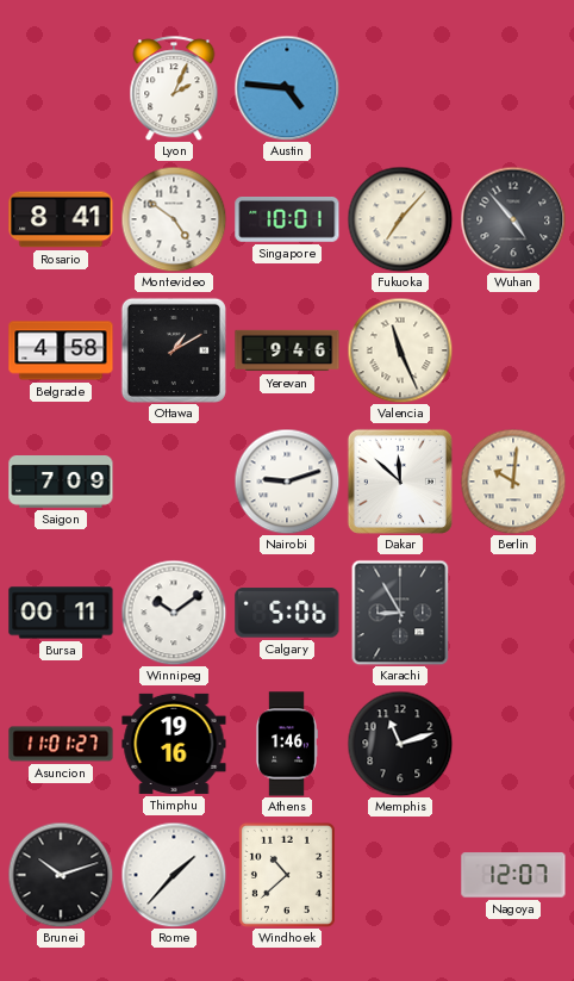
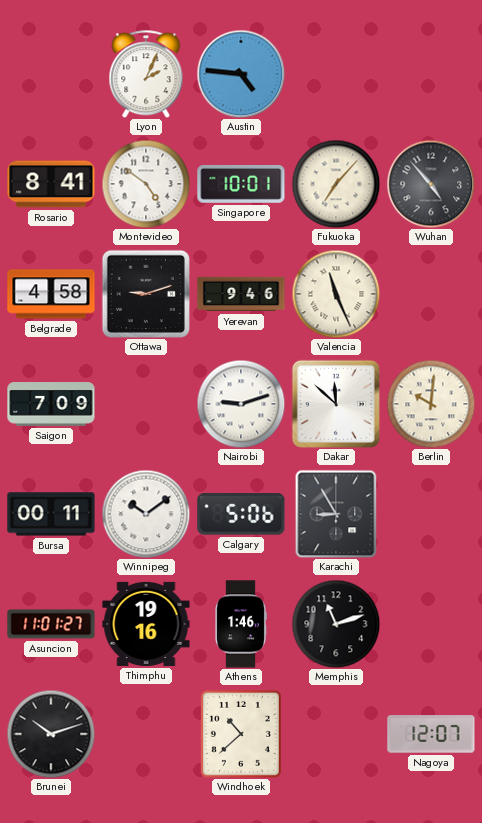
Ottawa: 1:10 -> 9:12 (146, 294)
Rome: 1:37 -> none (174, 875)
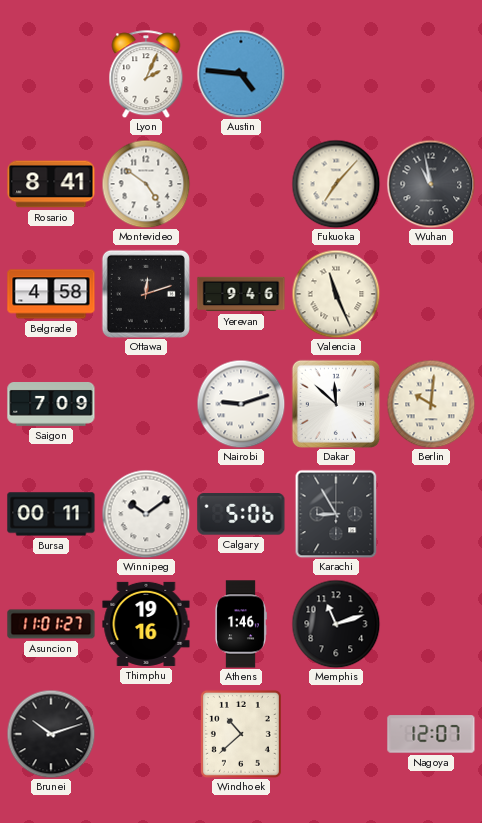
Singapore: 10:01 -> none (241, 185)
Wuhan: 4:53 -> 10:58 (431, 184)
Ottawa: 9:12 -> 12:12 (146, 294)
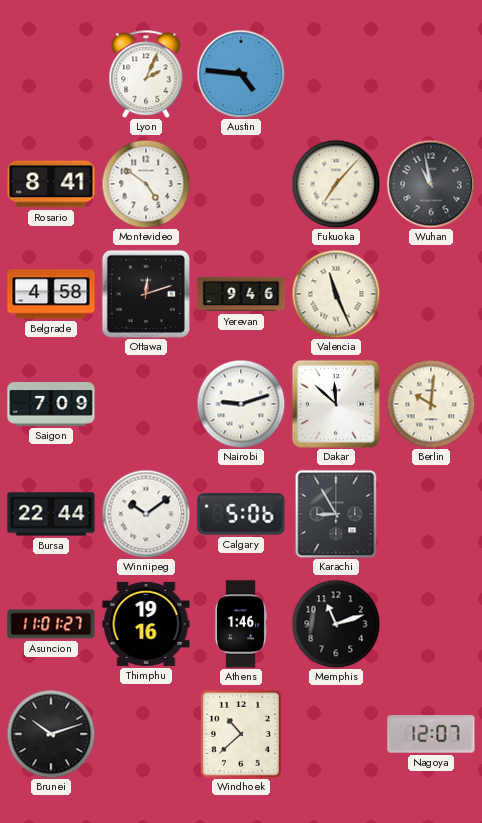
Bursa: 00:11 -> 22:44 (51, 514)
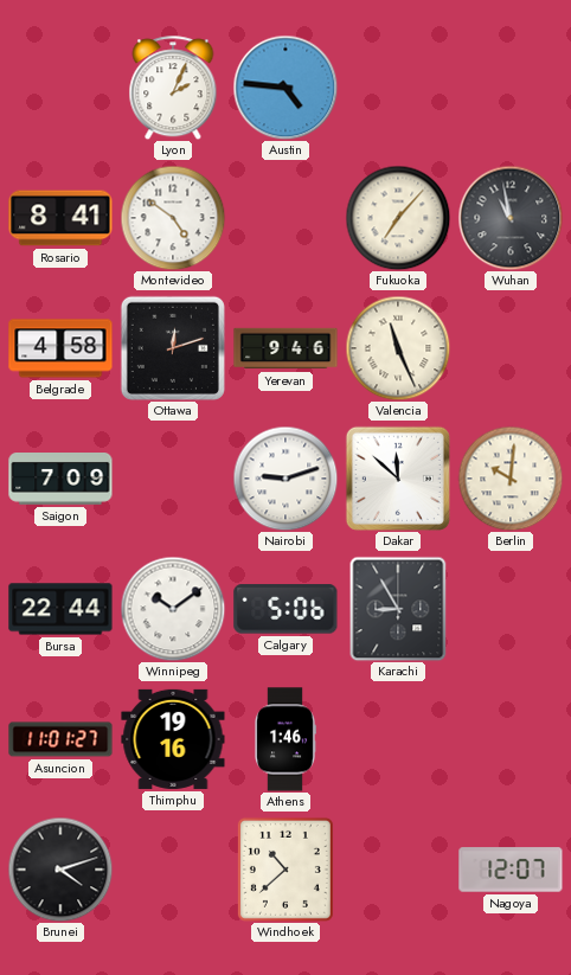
Memphis: 11:12 -> none (336, 624)
Brunei: 10:12 -> 4:12 (60, 870)
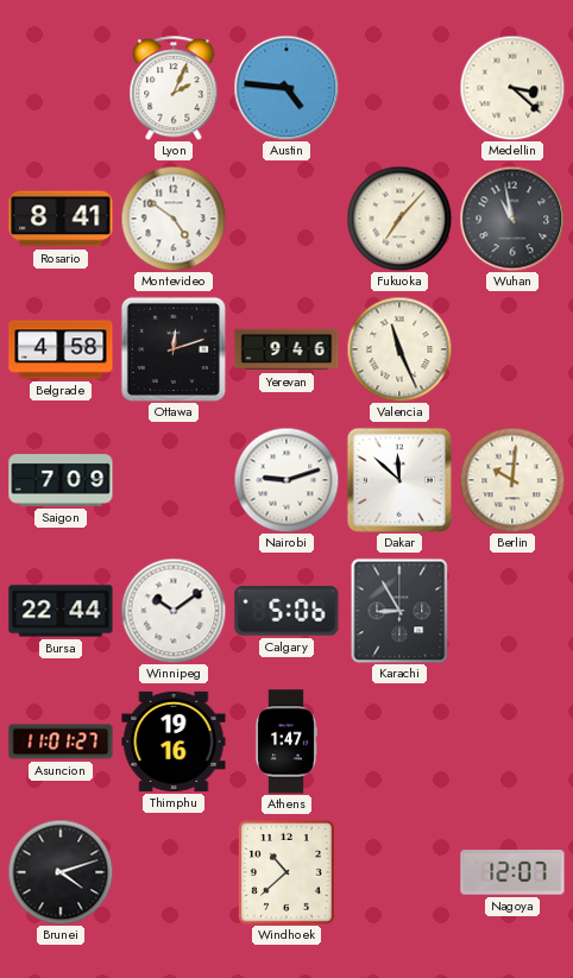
Medellin: none -> 3:22 (512, 88)
Athens: 1:46 -> 1:47 (286, 742)
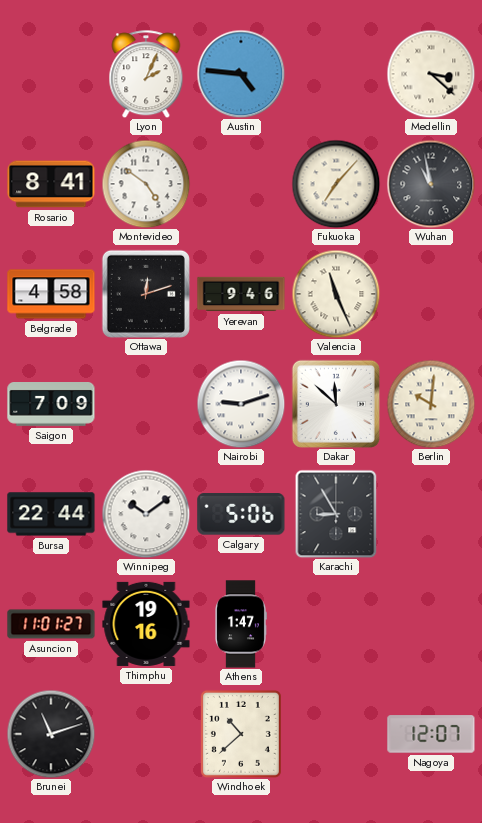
Brunei: 4:12 -> 11:12 (51, 734)
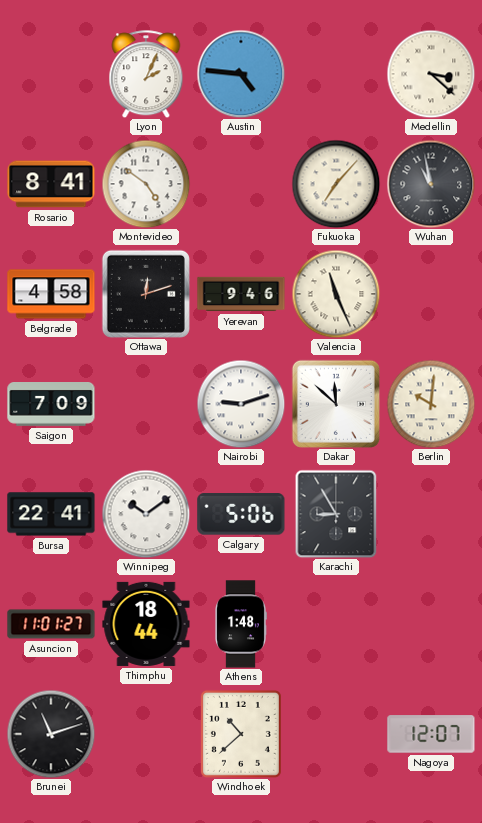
Bursa: 22:44 -> 22:41 (51, 514)
Thimphu: 19:16 -> 18:44 (146, 624)
Athens: 1:47 -> 1:48 (241, 624)
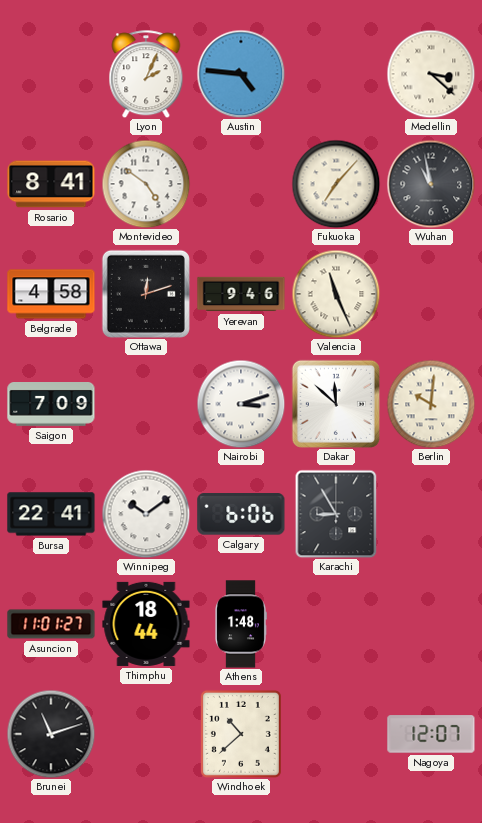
Nairobi: 9:12 -> 3:12 (241, 404)
Calgary: 5:06 -> 6:06 (241, 514)
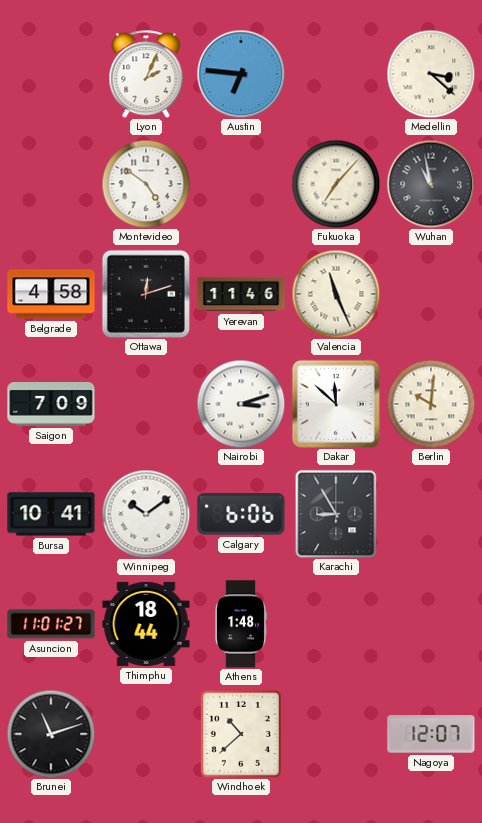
Austin: 4:46 -> 6:46 (241, 74)
Rosario: 8:41 -> none (51, 184)
Yerevan: 9:46 -> 11:46 (241, 294)
Bursa: 22:41 -> 10:41 (51, 514)
